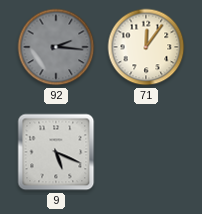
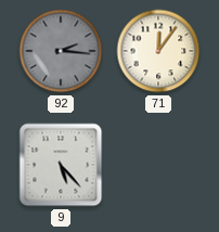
9: 5:19 -> 5:23 (61, 165)
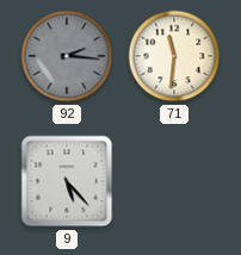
71: 12:06 -> 11:31 (174, 56)
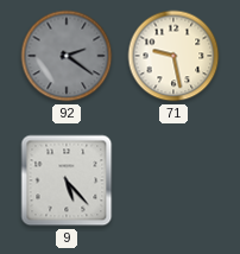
92: 2:16 -> 2:21 (67, 56)
71: 11:31 -> 9:28 (173, 56)
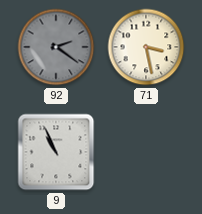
71: 9:28 -> 3:28 (146, 47)
9: 5:23 -> 10:56 (56, 152)
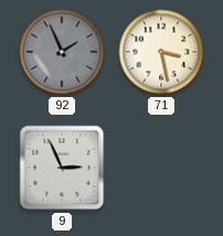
92: 2:21 -> 1:56 (62, 52)
9: 10:56 -> 2:56 (62, 168)
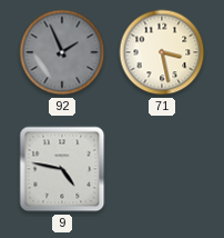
9: 2:56 -> 4:47 (62, 169)
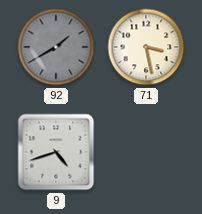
92: 1:56 -> 1:40 (56, 47)
9: 4:47 -> 4:42 (56, 152)
